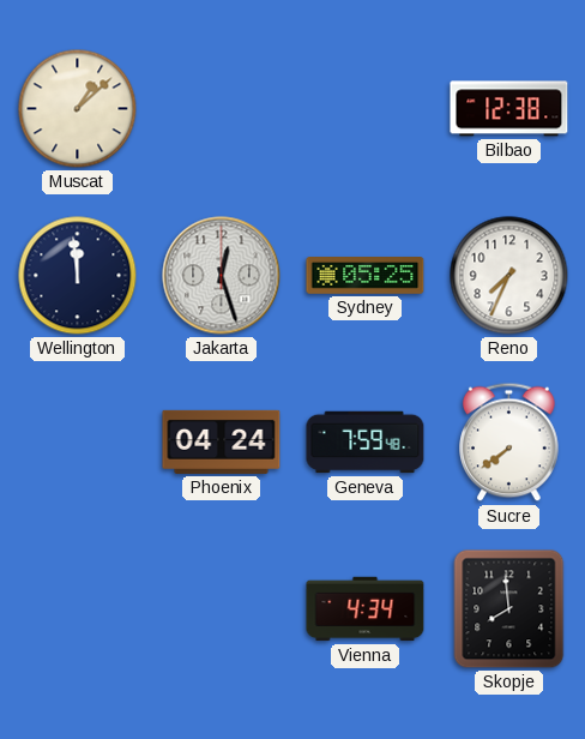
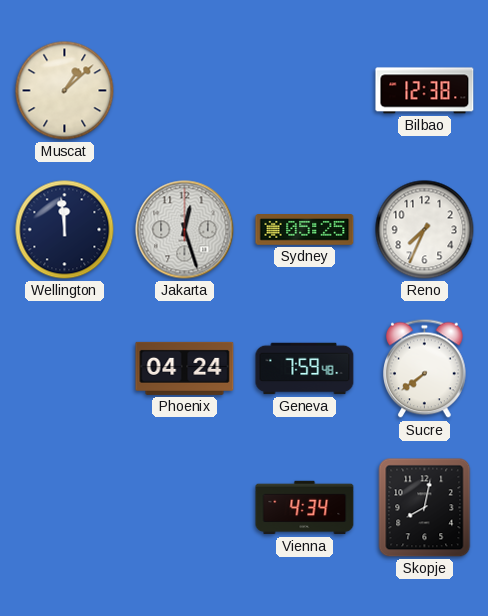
Skopje: 7:59 -> 8:02 (425, 508)
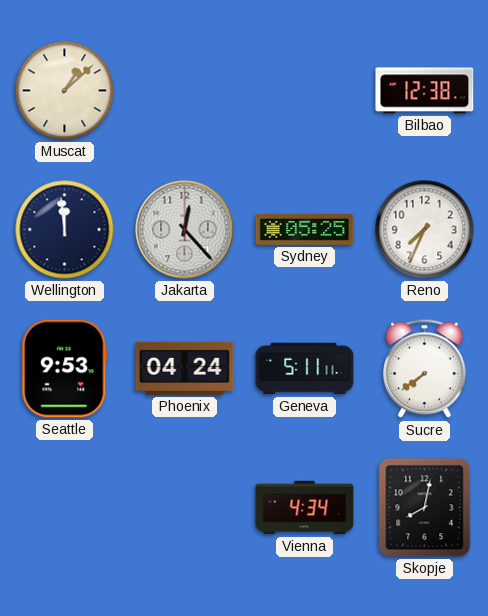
Jakarta: 12:27 -> 12:23 (185, 230)
Seattle: none -> 9:53 (65, 369)
Geneva: 7:59 -> 5:11 (305, 369)
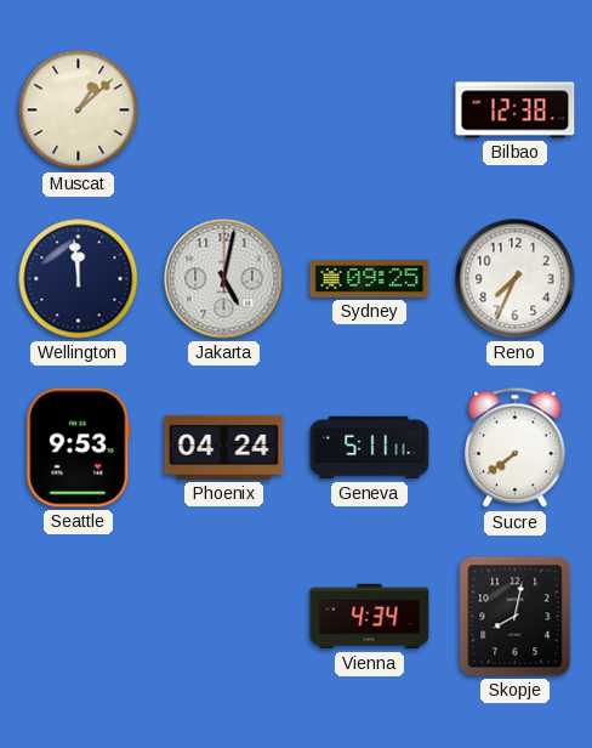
Jakarta: 12:23 -> 5:02 (224, 279)
Sydney: 05:25 -> 09:25 (370, 279)
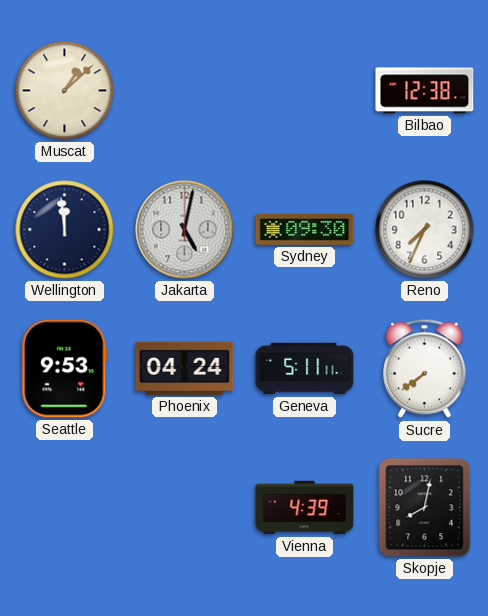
Sydney: 09:25 -> 09:30 (305, 230)
Vienna: 4:34 -> 4:39 (305, 508)
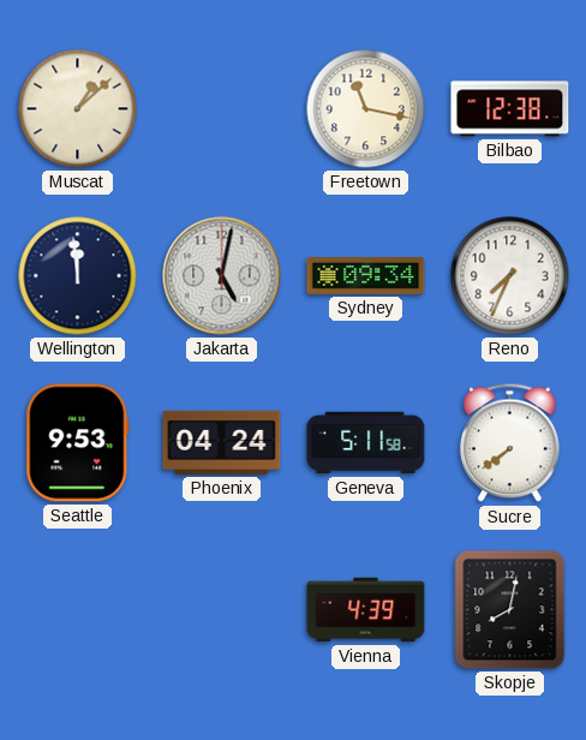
Freetown: none -> 11:17 (366, 109)
Sydney: 09:30 -> 09:34 (366, 276)
Geneva: 5:11:11 -> 5:11:58 (366, 443)
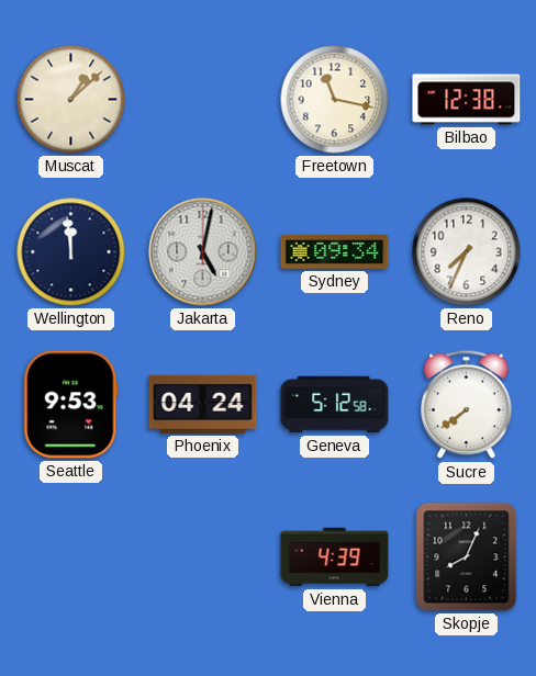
Geneva: 5:11 -> 5:12 (335, 405)
Skopje: 8:02 -> 8:04 (467, 557)
